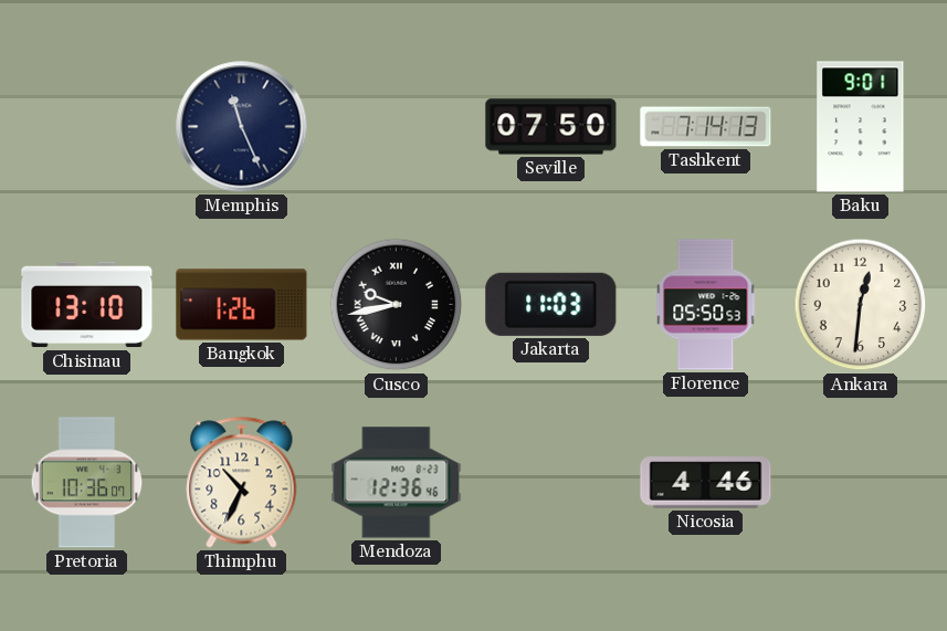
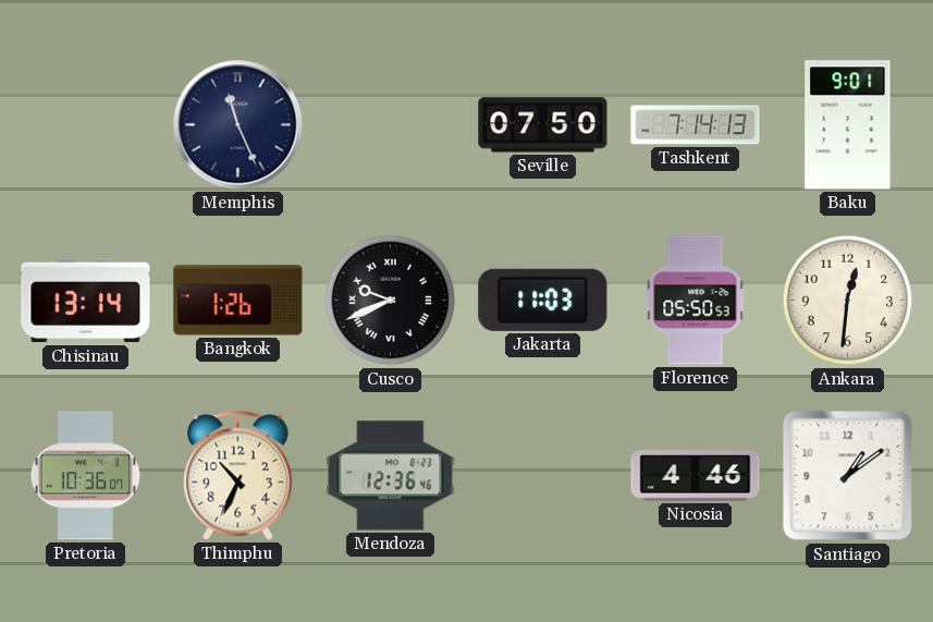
Chisinau: 13:10 -> 13:14 (86, 301)
Cusco: 9:43 -> 9:41 (391, 301)
Santiago: none -> 1:09 (848, 476)
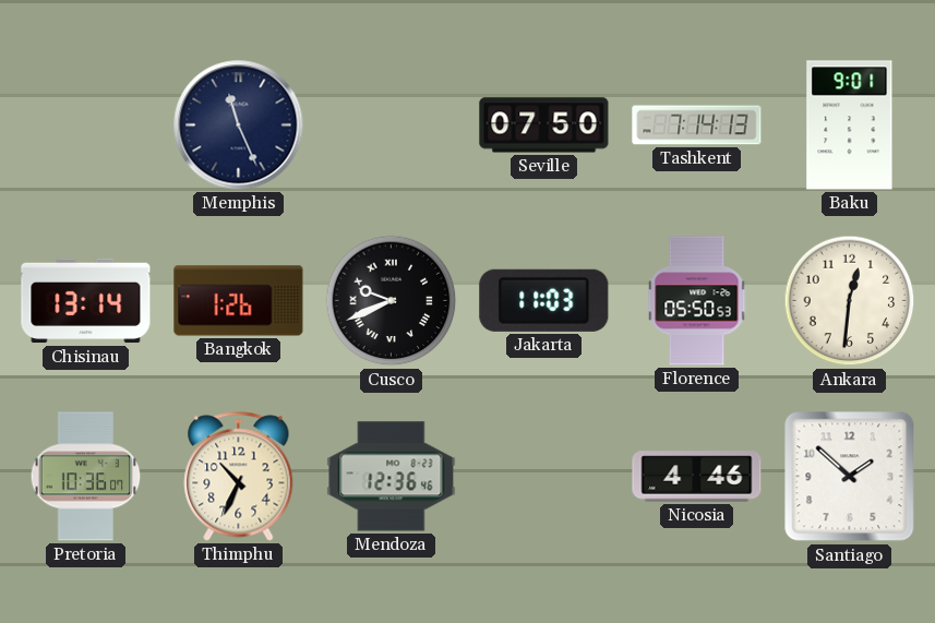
Santiago: 1:09 -> 1:52 (850, 477)
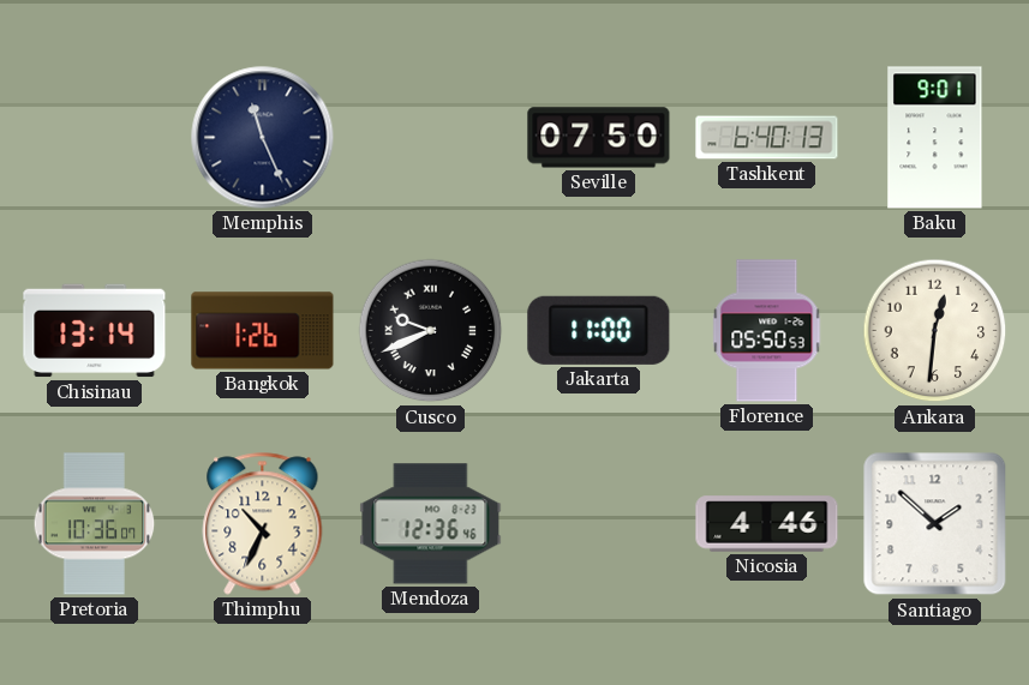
Tashkent: 7:14 -> 6:40 (767, 138)
Jakarta: 11:03 -> 11:00 (599, 330)
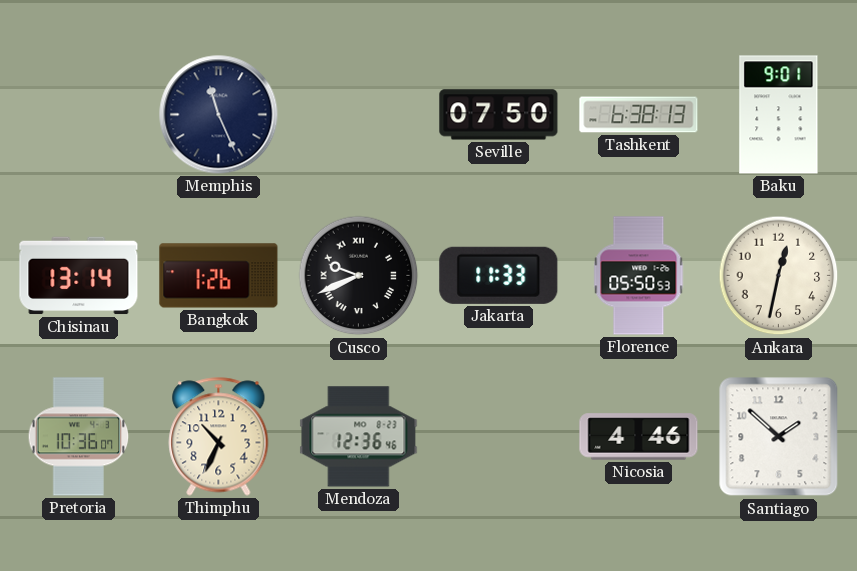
Tashkent: 6:40 -> 6:38 (639, 115)
Jakarta: 11:00 -> 11:33 (499, 275)
Ankara: 12:31 -> 12:32 (779, 276)
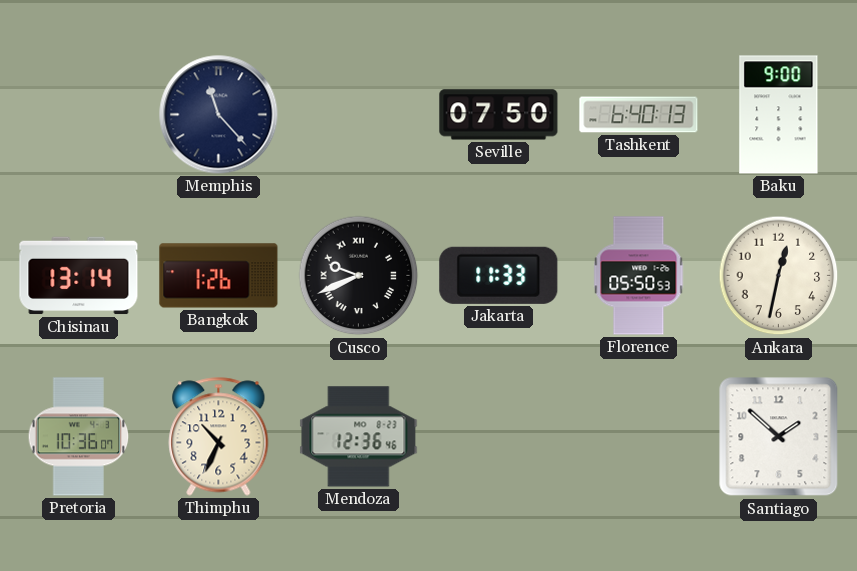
Memphis: 11:26 -> 11:23 (219, 115)
Tashkent: 6:38 -> 6:40 (639, 115)
Baku: 9:01 -> 9:00 (779, 115)
Nicosia: 4:46 -> none (639, 437)
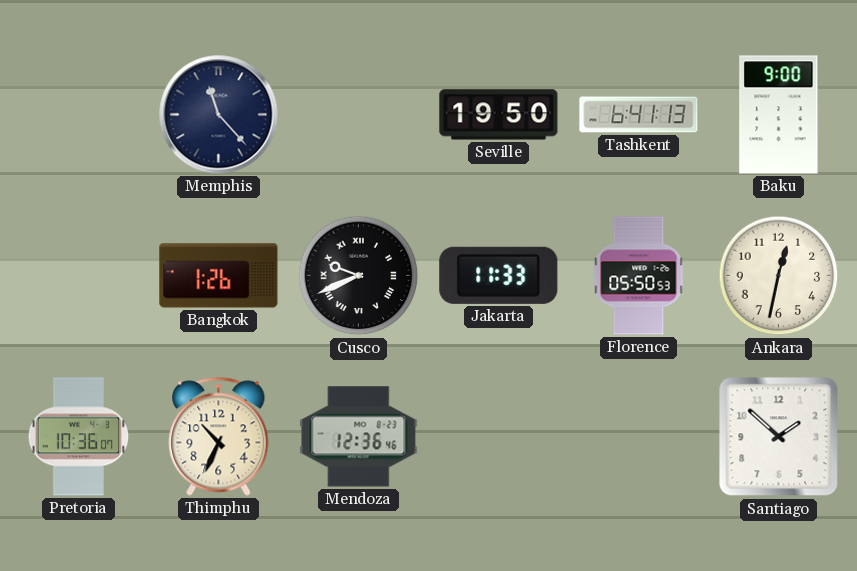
Seville: 07:50 -> 19:50 (499, 115)
Tashkent: 6:40 -> 6:41 (639, 115)
Chisinau: 13:14 -> none (79, 276)
